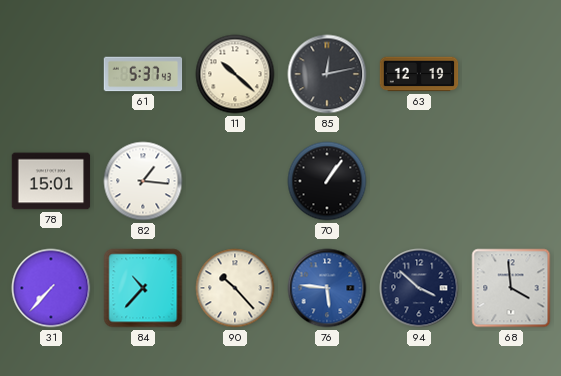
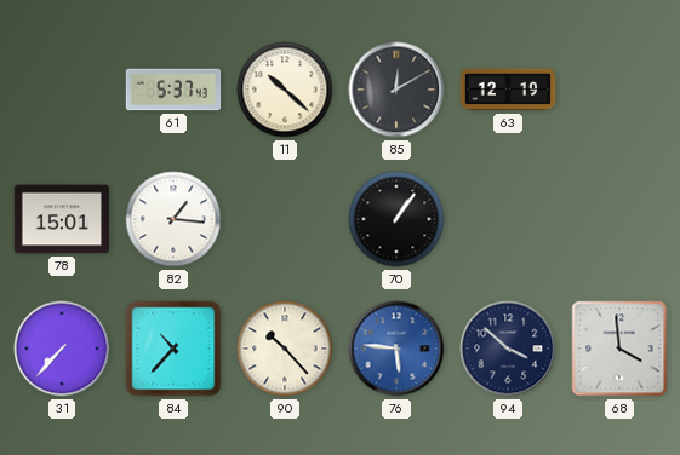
85: 12:13 -> 12:10 (396, 90)
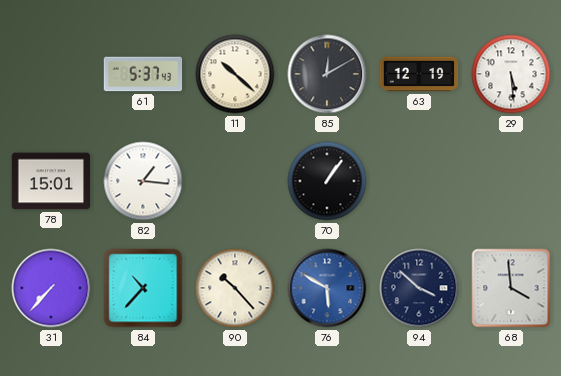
29: none -> 5:29 (511, 74)
76: 5:46 -> 5:50 (327, 288)
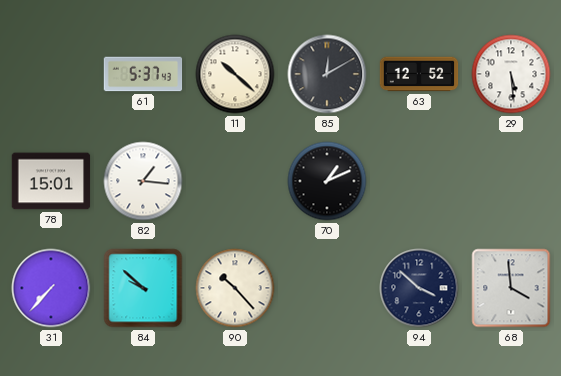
63: 12:19 -> 12:52 (419, 74)
70: 1:06 -> 1:11 (327, 181)
84: 10:37 -> 9:52 (143, 288)
76: 5:50 -> none (327, 288)
